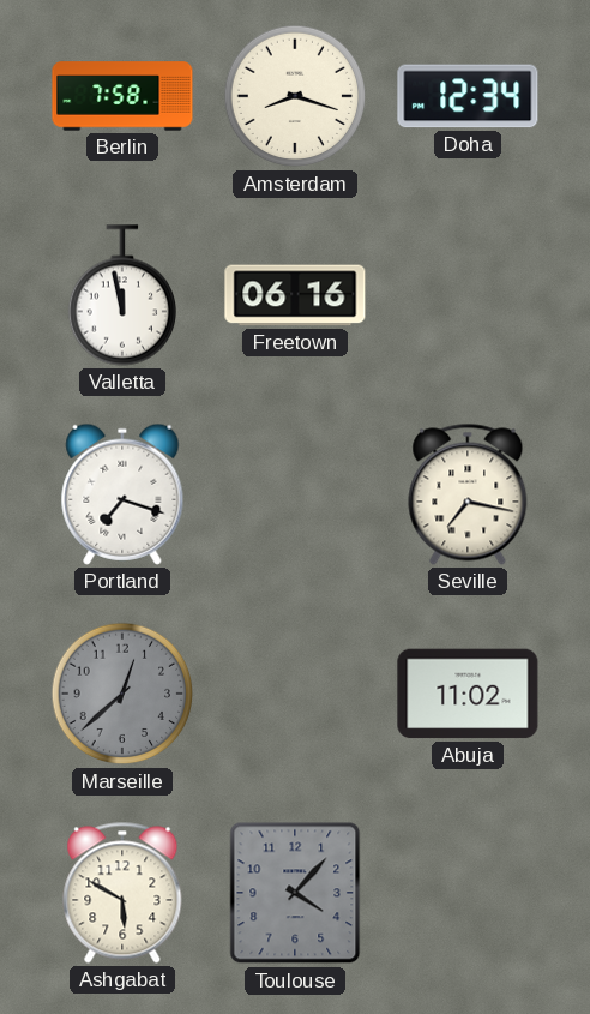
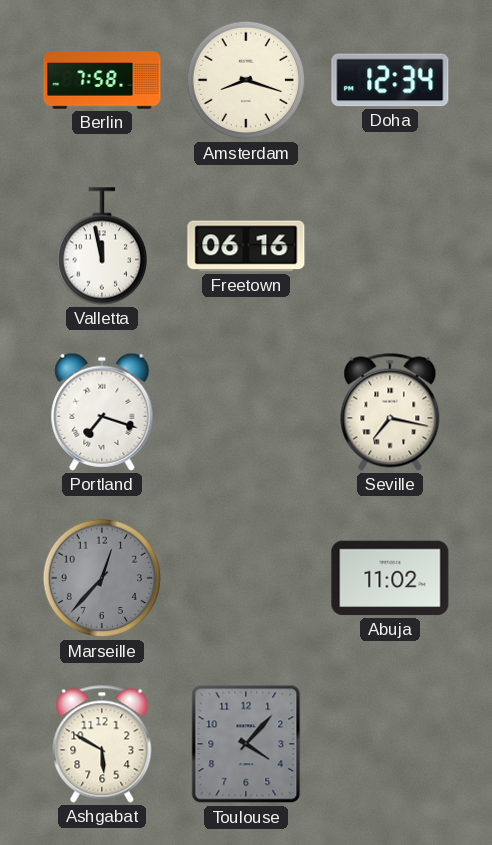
Marseille: 12:38 -> 12:37 (102, 578)
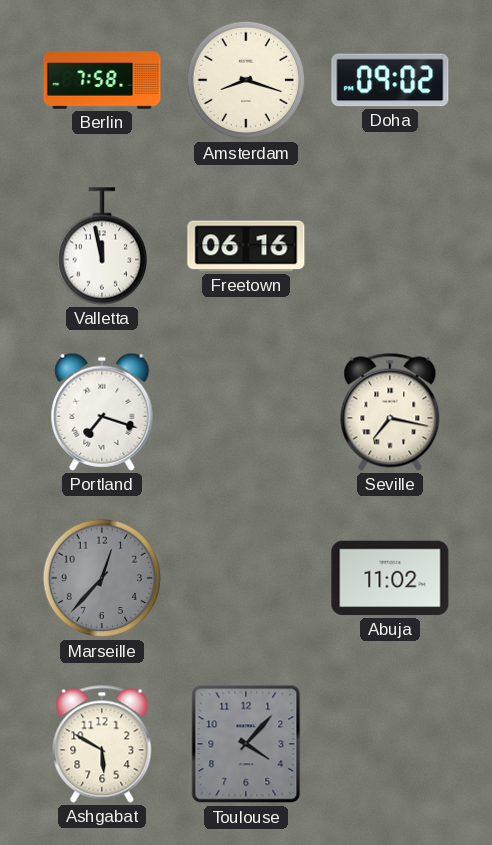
Doha: 12:34 -> 09:02 (390, 80)
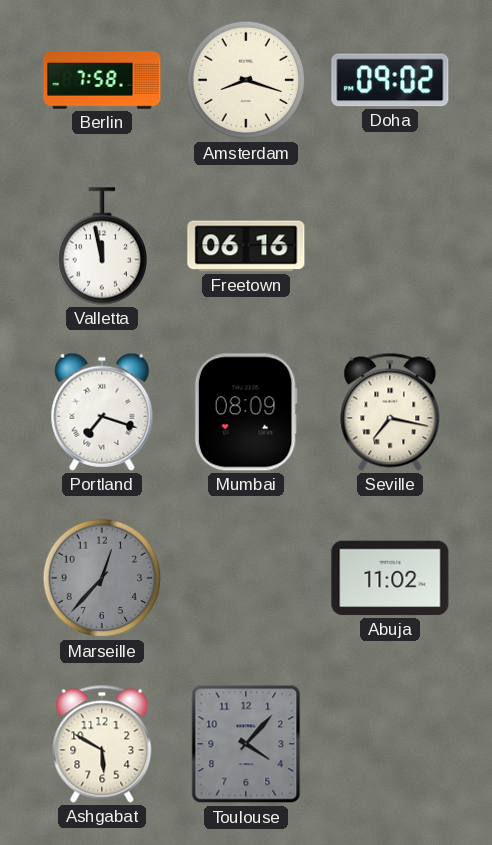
Mumbai: none -> 08:09 (246, 412)
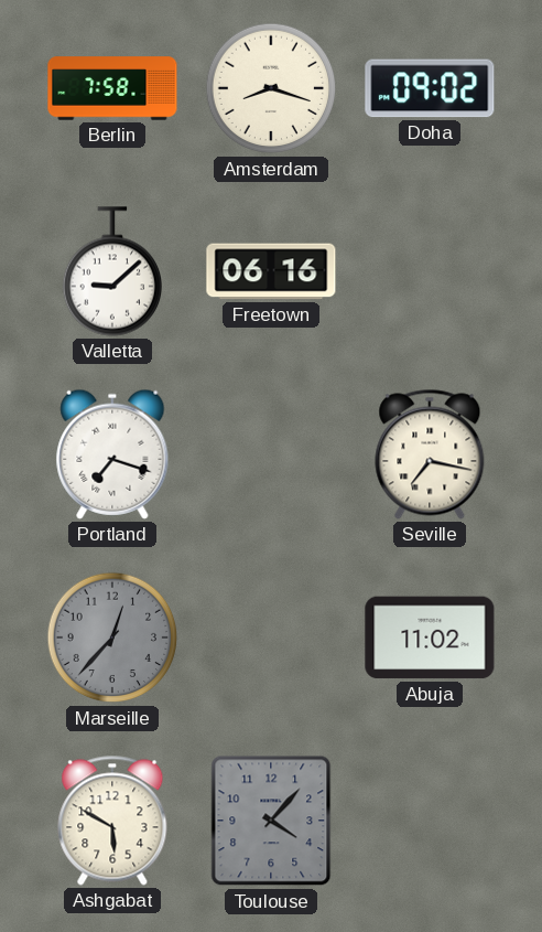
Valletta: 11:58 -> 9:08 (111, 271)
Mumbai: 08:09 -> none (246, 412)
